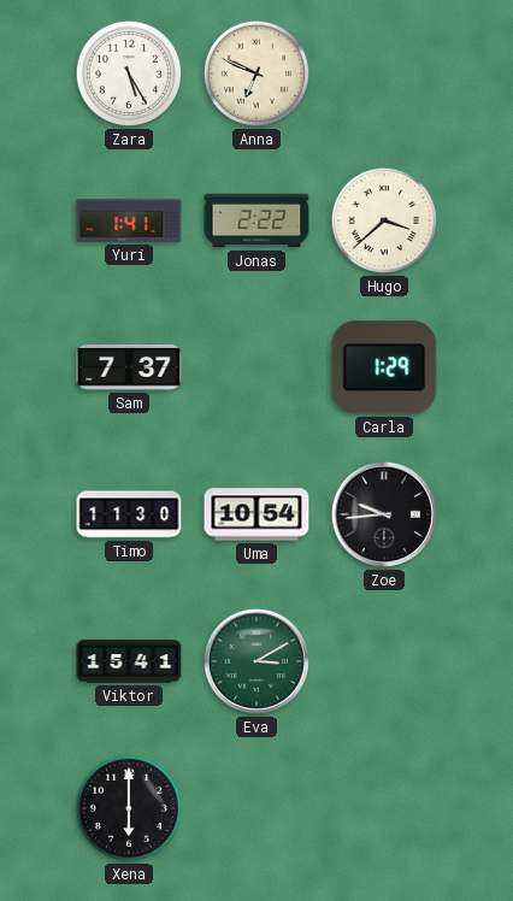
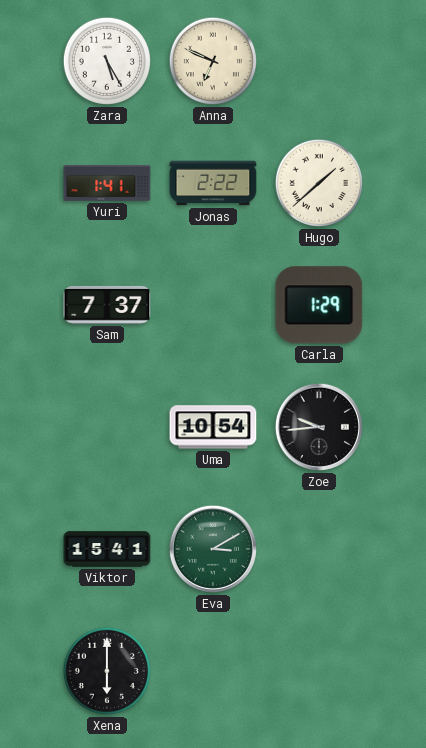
Hugo: 3:38 -> 1:38 (319, 183)
Timo: 11:30 -> none (129, 514)
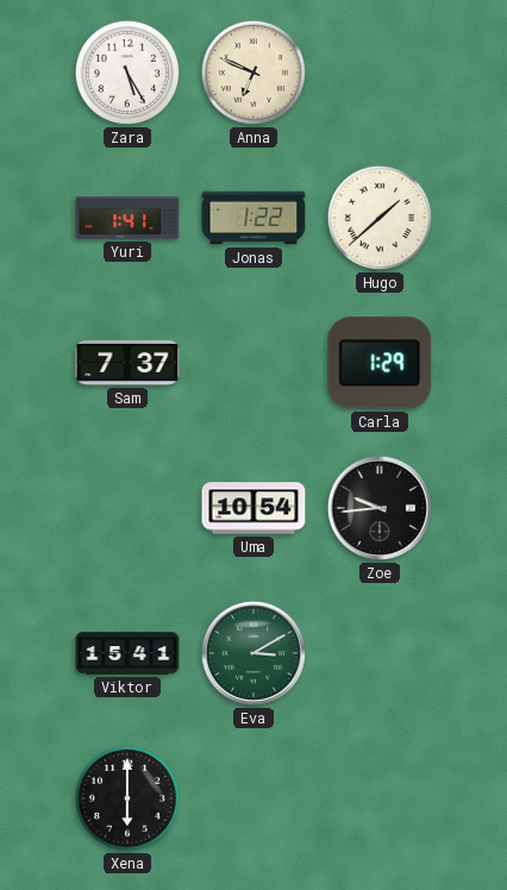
Jonas: 2:22 -> 1:22 (253, 218)
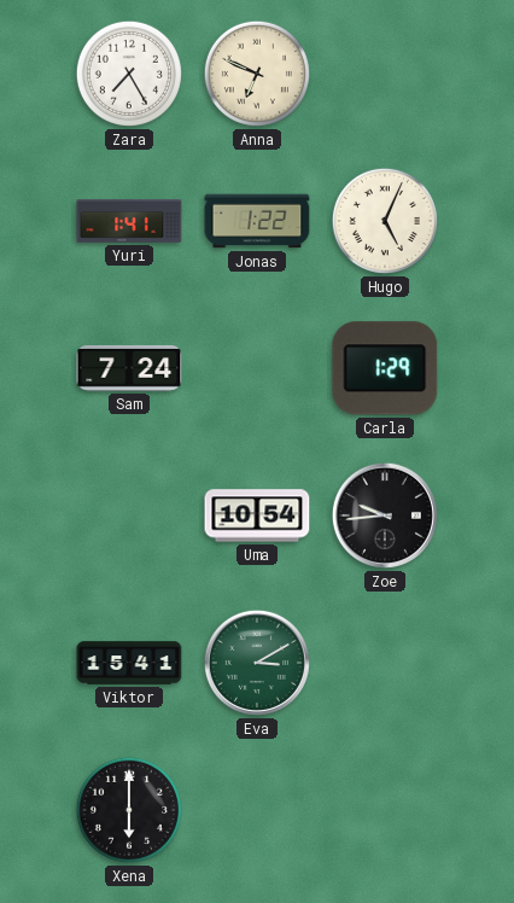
Zara: 5:25 -> 7:25 (129, 74)
Hugo: 1:38 -> 5:04 (385, 221)
Sam: 7:37 -> 7:24 (129, 368)
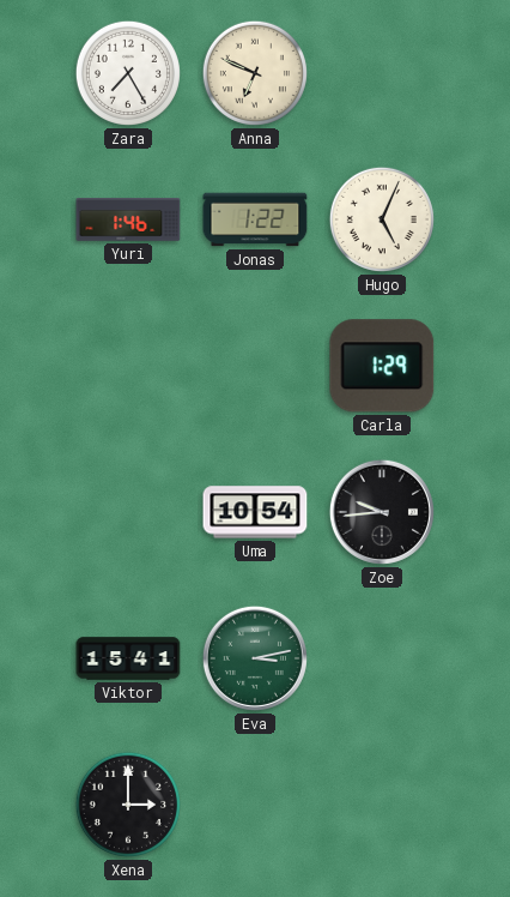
Yuri: 1:41 -> 1:46 (128, 221)
Sam: 7:24 -> none (129, 368)
Eva: 3:10 -> 3:13 (255, 658)
Xena: 6:00 -> 3:00 (128, 805)
